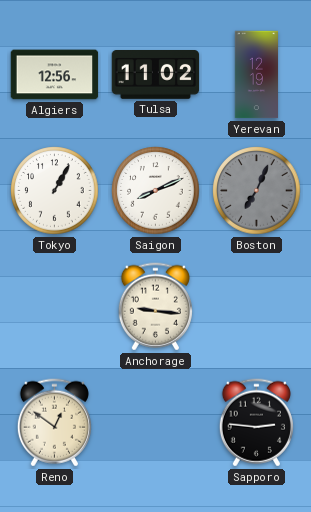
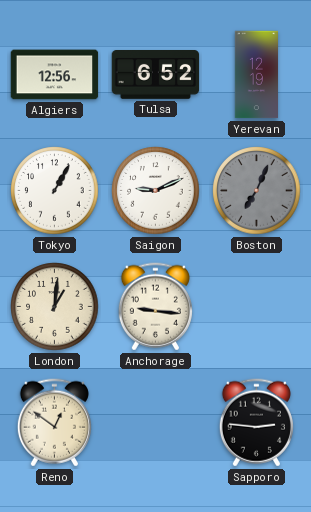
Tulsa: 11:02 -> 6:52 (156, 75)
Saigon: 8:11 -> 9:11 (156, 191)
London: none -> 1:01 (55, 307)
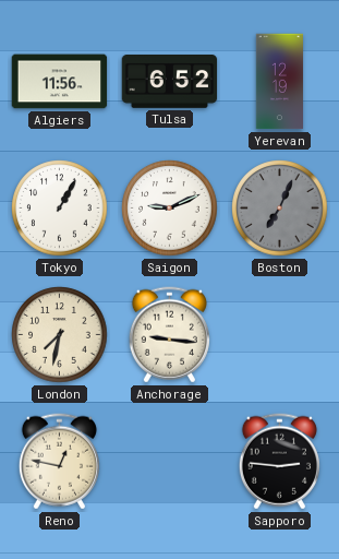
Algiers: 12:56 -> 11:56 (60, 82)
London: 1:01 -> 7:32 (60, 335)
Reno: 12:51 -> 12:47 (59, 462)
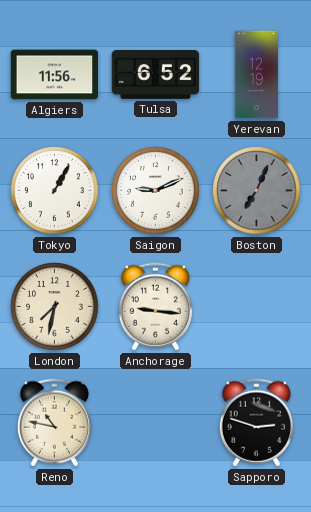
Reno: 12:47 -> 10:47 (54, 423)
Sapporo: 2:46 -> 2:48 (256, 423)
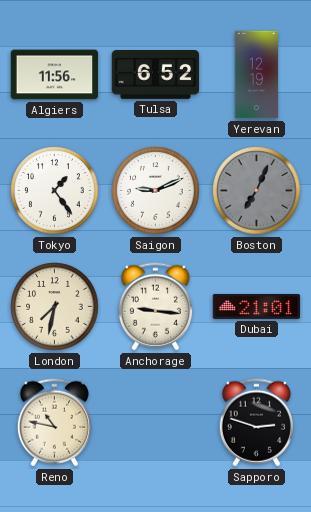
Tokyo: 1:05 -> 1:24 (55, 191)
Dubai: none -> 21:01 (257, 306)
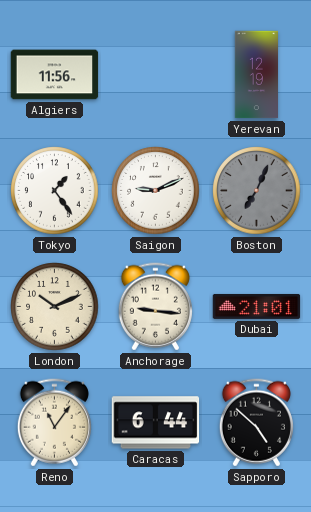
Tulsa: 6:52 -> none (156, 75)
London: 7:32 -> 10:11 (55, 307)
Reno: 10:47 -> 11:06 (54, 423)
Caracas: none -> 6:44 (156, 423)
Sapporo: 2:48 -> 4:52 (256, 423)
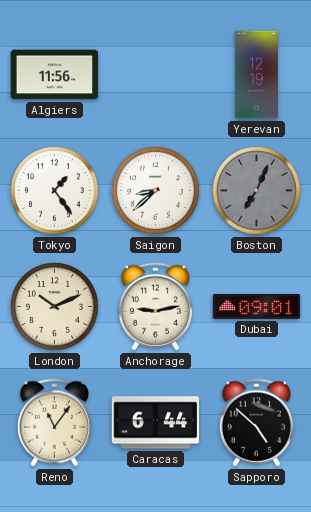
Saigon: 9:11 -> 8:38 (156, 191)
Anchorage: 9:16 -> 9:13 (155, 307)
Dubai: 21:01 -> 09:01 (257, 306)
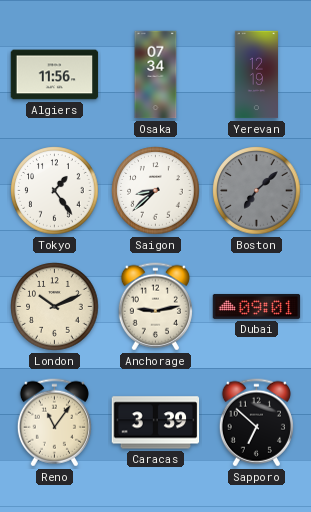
Osaka: none -> 07:34 (156, 75)
Boston: 7:04 -> 7:08 (257, 191)
Caracas: 6:44 -> 3:39 (156, 423)
Sapporo: 4:52 -> 6:52 (256, 423)
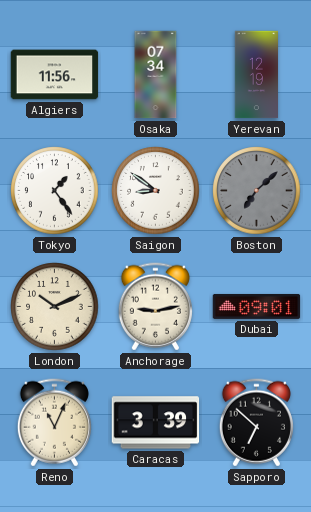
Saigon: 8:38 -> 8:51 (156, 191)
Reno: 11:06 -> 11:04 (54, 423)
